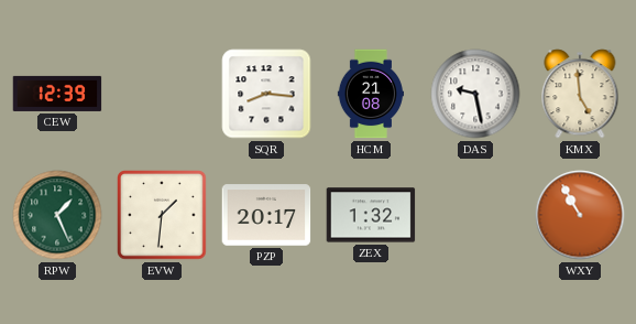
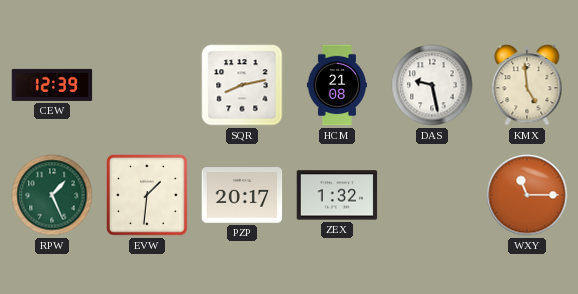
SQR: 8:16 -> 8:13 (242, 85)
WXY: 10:55 -> 11:15 (527, 195)
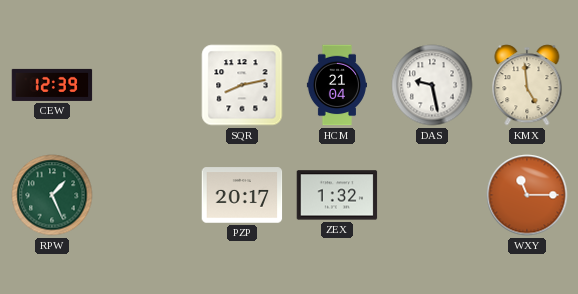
HCM: 21:08 -> 21:04 (337, 85)
EVW: 1:31 -> none (147, 195)
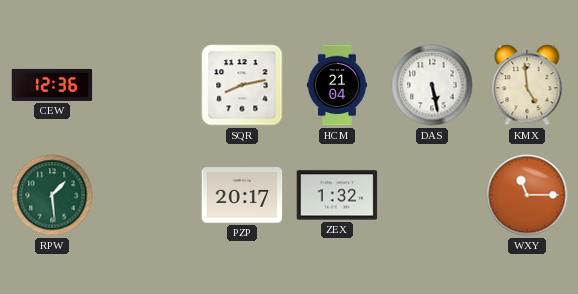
CEW: 12:39 -> 12:36 (52, 85)
DAS: 9:28 -> 5:28 (432, 85)
RPW: 1:26 -> 1:29 (52, 195)
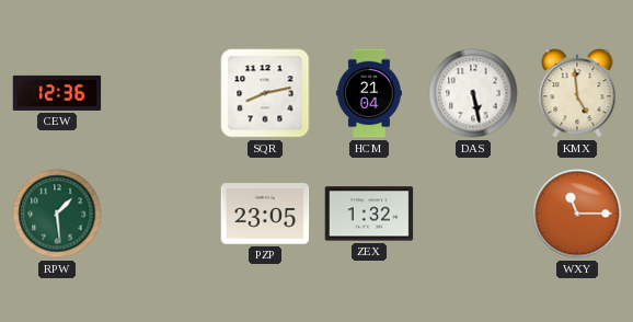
PZP: 20:17 -> 23:05 (265, 214)
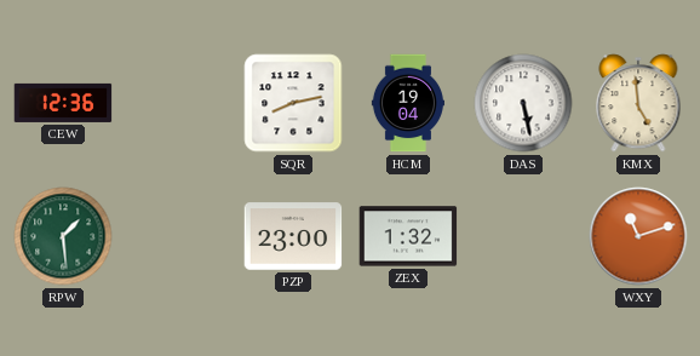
HCM: 21:04 -> 19:04 (408, 103)
PZP: 23:05 -> 23:00 (293, 236)
WXY: 11:15 -> 11:12 (638, 236)
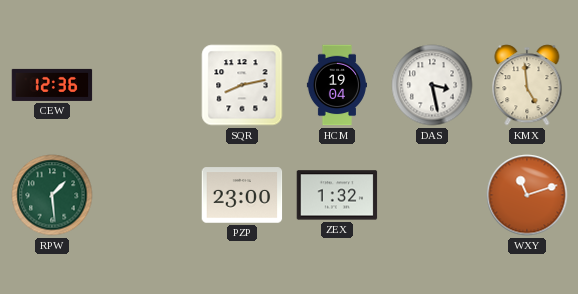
DAS: 5:28 -> 3:28 (432, 85)
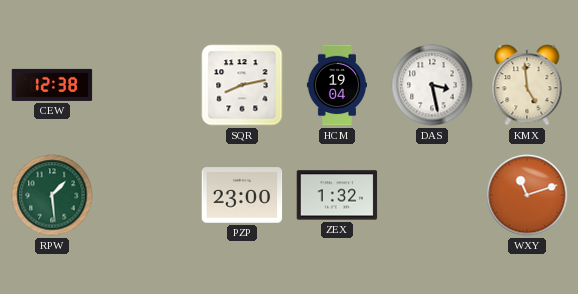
CEW: 12:36 -> 12:38 (52, 85)
